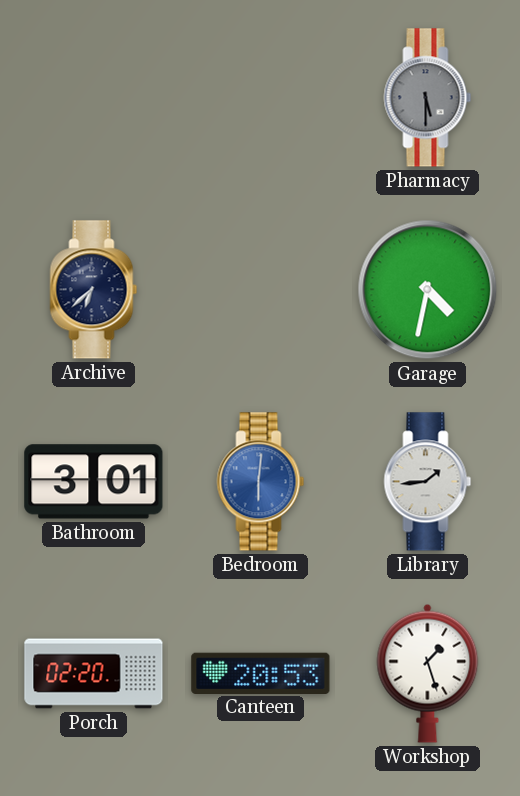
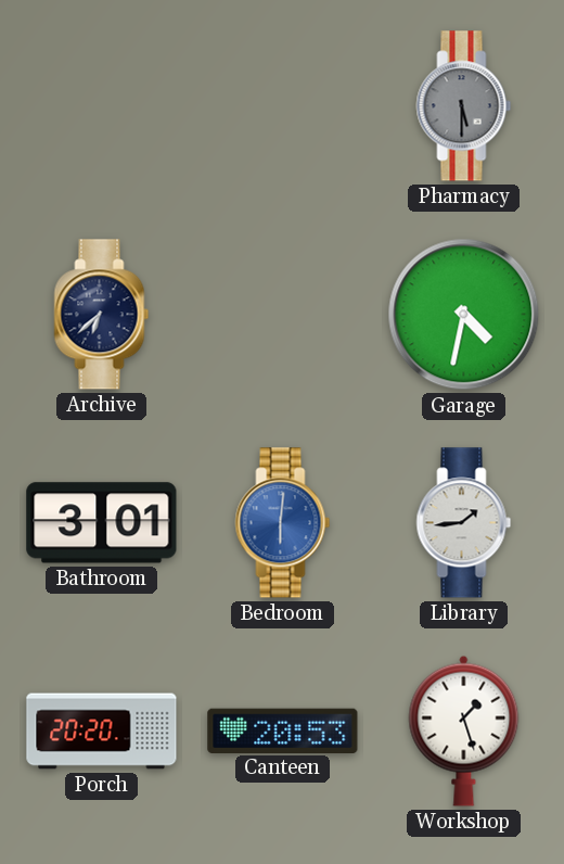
Porch: 02:20 -> 20:20 (102, 732)
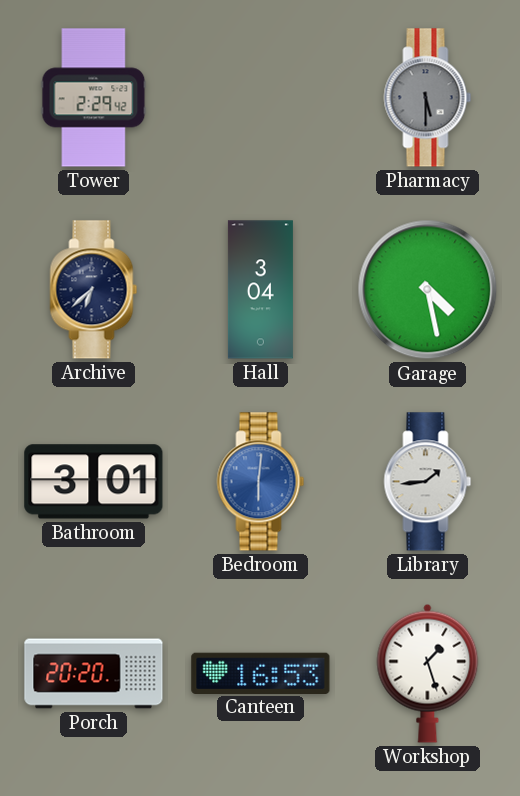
Tower: none -> 2:29 (94, 98)
Hall: none -> 3:04 (260, 290)
Garage: 4:32 -> 4:28 (428, 290)
Canteen: 20:53 -> 16:53 (261, 673)
